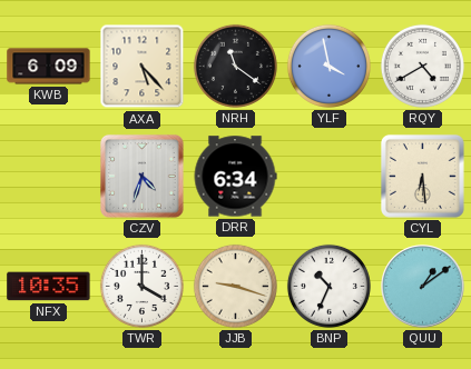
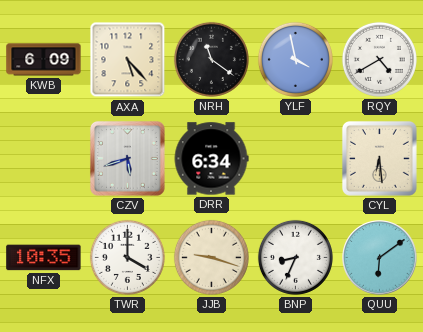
CZV: 4:33 -> 5:42 (127, 158)
BNP: 10:34 -> 8:34 (295, 257)
QUU: 1:09 -> 6:09 (380, 258)
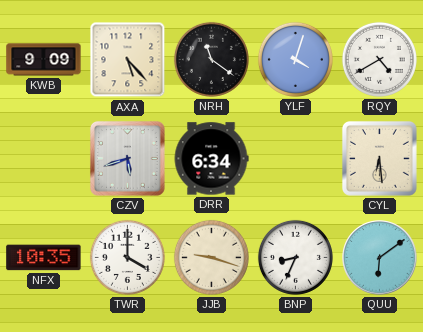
KWB: 6:09 -> 9:09 (44, 60)
YLF: 3:58 -> 4:03 (295, 59)
